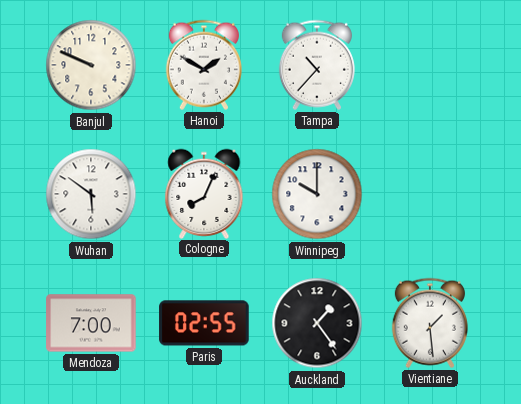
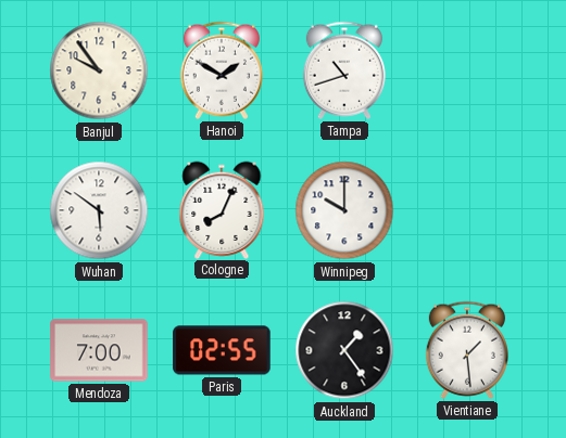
Banjul: 9:49 -> 9:54 (99, 70)
Tampa: 10:37 -> 10:42 (344, 70)
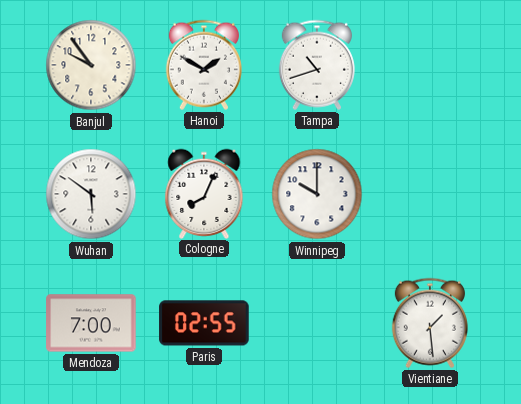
Auckland: 1:24 -> none (344, 350)
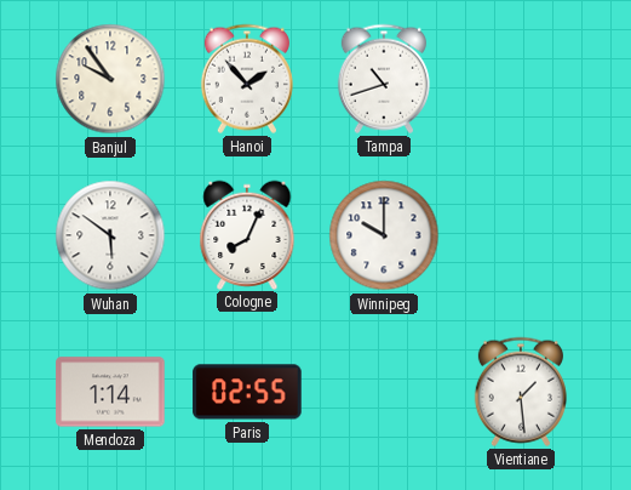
Hanoi: 1:50 -> 1:53 (247, 79)
Mendoza: 7:00 -> 1:14 (110, 392)
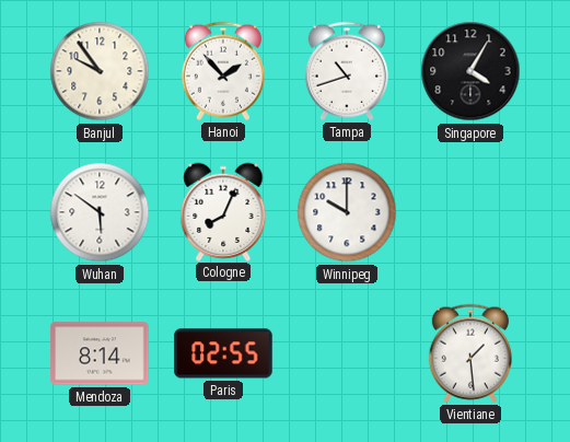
Singapore: none -> 4:05 (470, 71)
Mendoza: 1:14 -> 8:14 (100, 353)
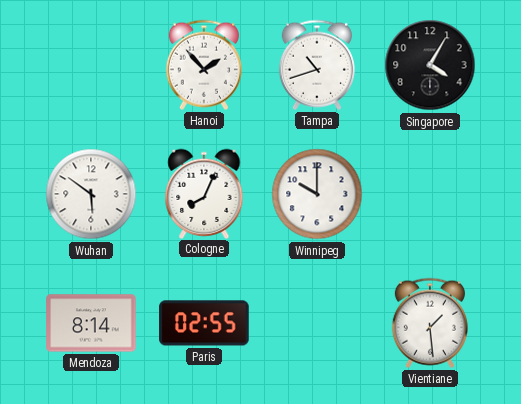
Banjul: 9:54 -> none (100, 71)
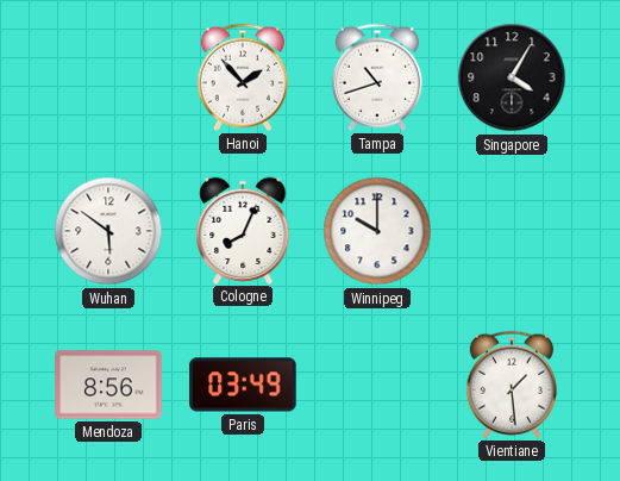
Mendoza: 8:14 -> 8:56 (108, 385)
Paris: 02:55 -> 03:49 (243, 385)
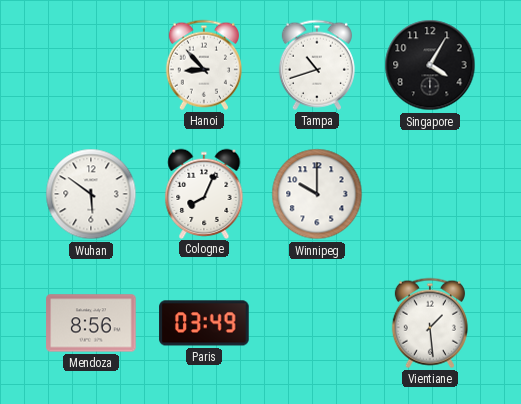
Hanoi: 1:53 -> 8:53 (204, 65)
